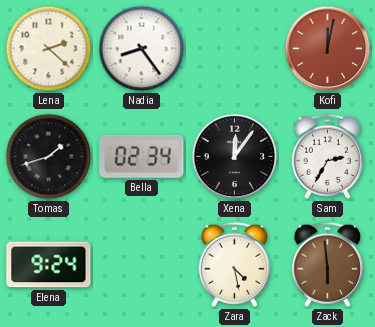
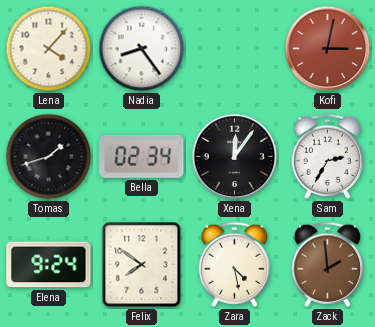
Lena: 2:22 -> 4:07 (49, 49)
Kofi: 12:02 -> 3:02 (328, 49)
Felix: none -> 7:51 (142, 265)
Zack: 5:59 -> 1:59 (327, 264)
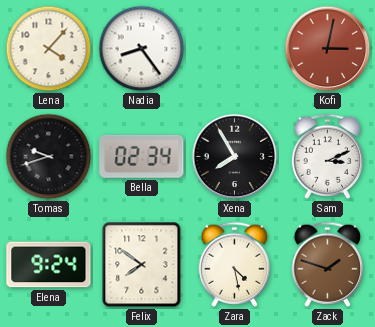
Tomas: 1:42 -> 9:42 (49, 157)
Xena: 12:06 -> 7:55 (235, 157)
Sam: 2:35 -> 3:11 (327, 156)
Zack: 1:59 -> 1:48 (327, 264)
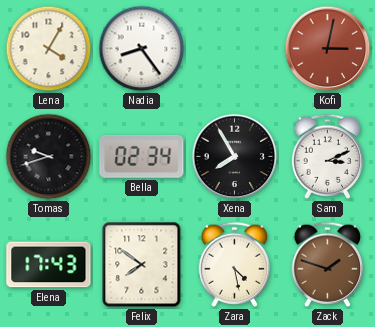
Lena: 4:07 -> 4:05 (49, 49)
Elena: 9:24 -> 17:43 (49, 265)
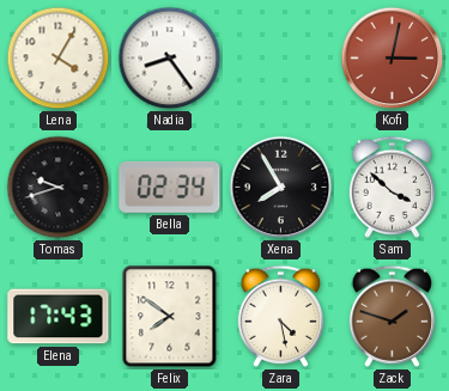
Sam: 3:11 -> 3:52 (392, 187)
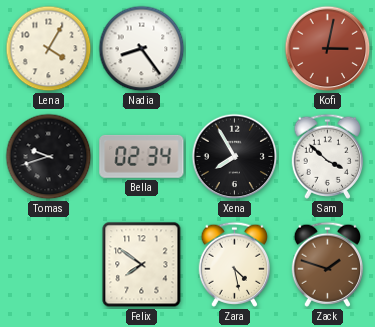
Elena: 17:43 -> none (59, 317)
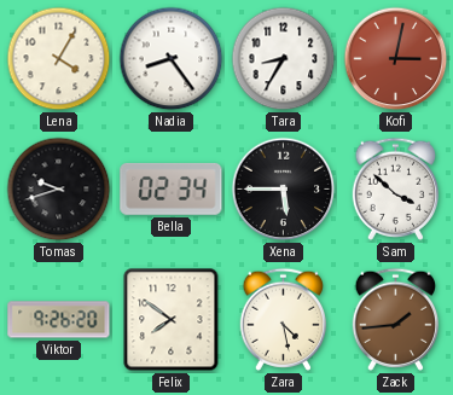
Tara: none -> 8:35 (284, 59)
Xena: 7:55 -> 5:45 (284, 190)
Viktor: none -> 9:26 (59, 320)
Zack: 1:48 -> 1:44 (395, 319)
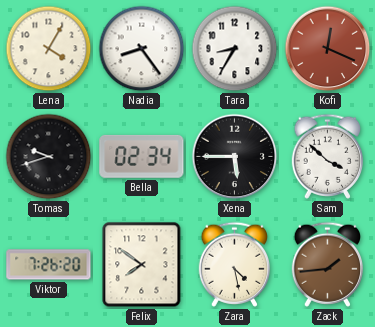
Kofi: 3:02 -> 12:19 (328, 49)
Viktor: 9:26 -> 7:26 (49, 265)
